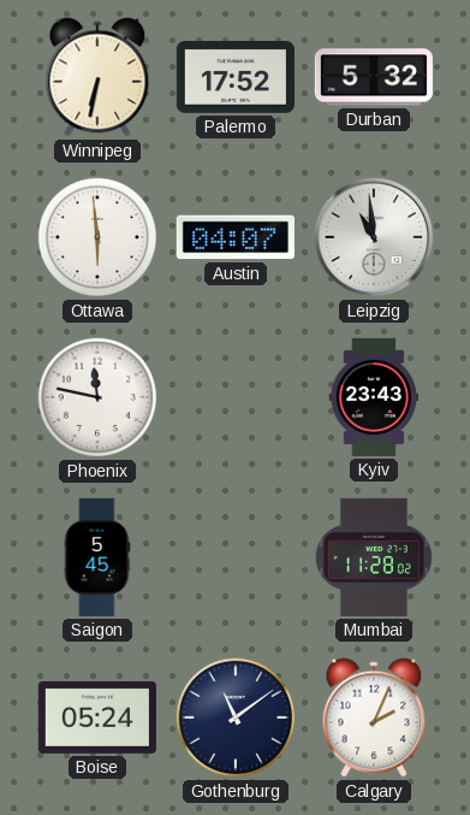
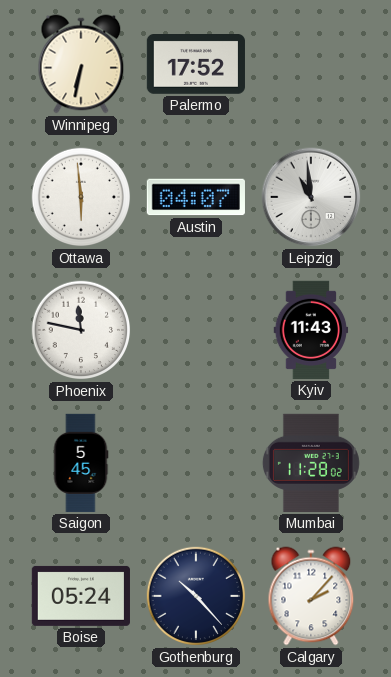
Durban: 5:32 -> none (374, 77)
Kyiv: 23:43 -> 11:43 (311, 330)
Gothenburg: 11:09 -> 10:23 (196, 596)
Calgary: 2:04 -> 2:07 (311, 596)
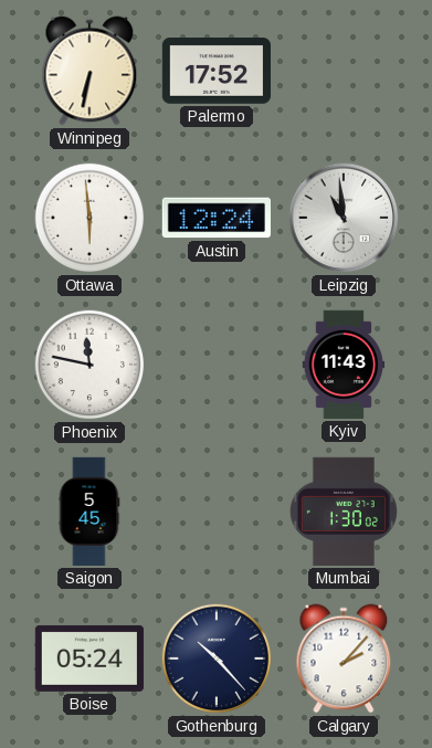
Austin: 04:07 -> 12:24 (217, 218)
Mumbai: 11:28 -> 1:30 (344, 512)
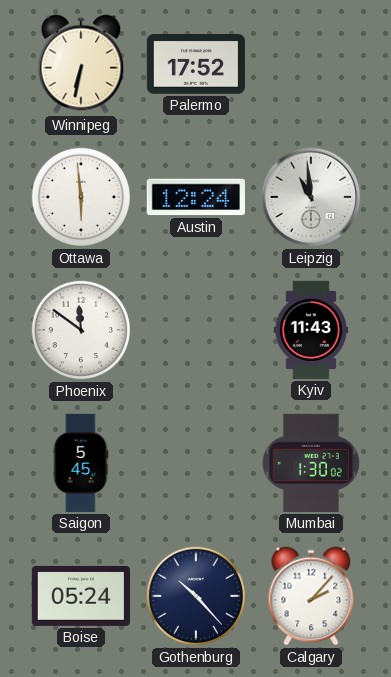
Phoenix: 11:47 -> 11:51 (81, 330)
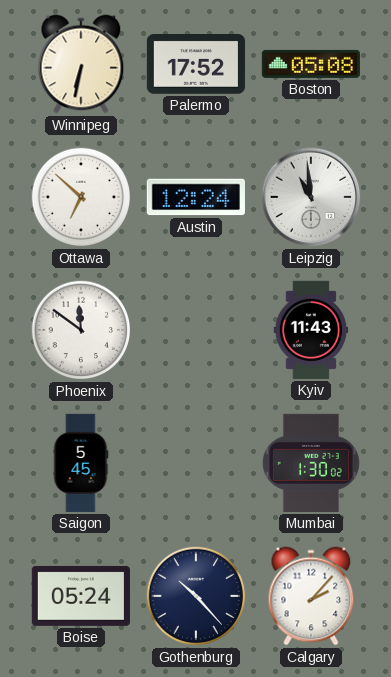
Boston: none -> 05:08 (311, 64)
Ottawa: 5:59 -> 6:52 (81, 197)
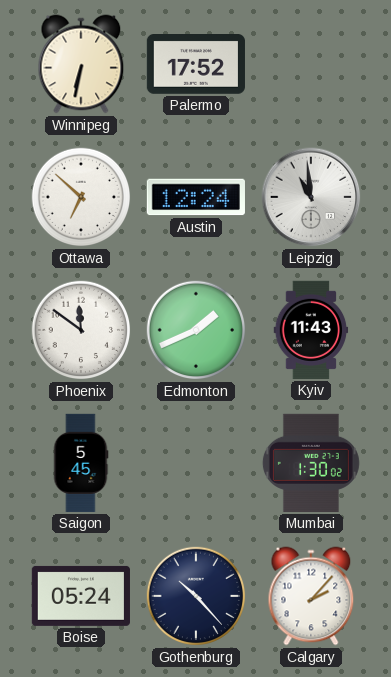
Boston: 05:08 -> none (311, 64)
Edmonton: none -> 1:41 (196, 330)
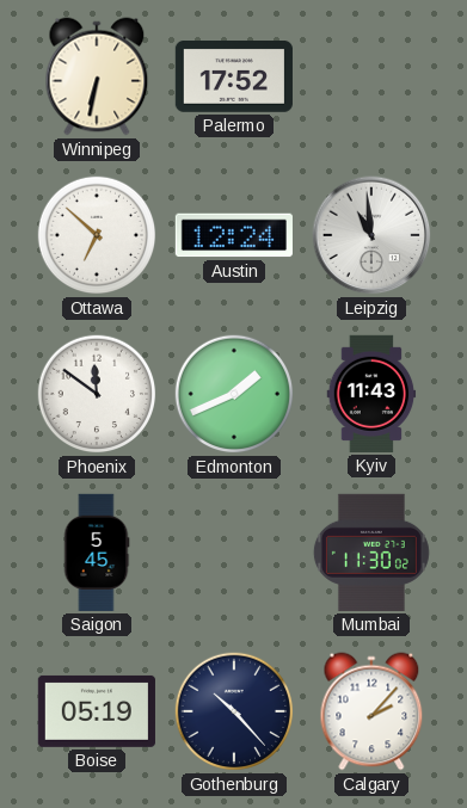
Mumbai: 1:30 -> 11:30 (371, 553)
Boise: 05:24 -> 05:19 (97, 711)
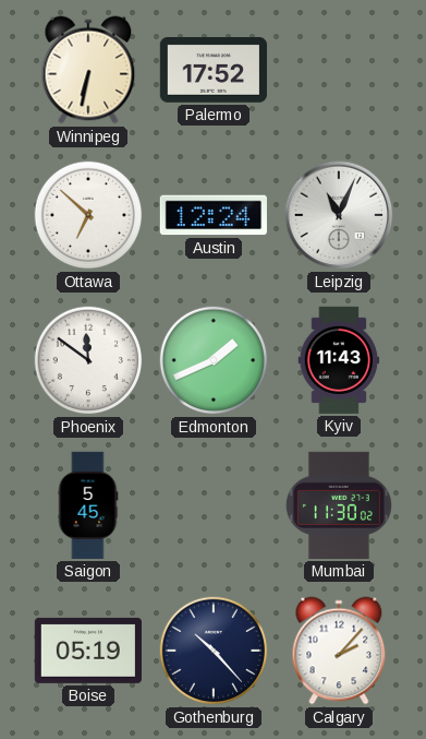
Leipzig: 10:59 -> 11:04 (339, 215)
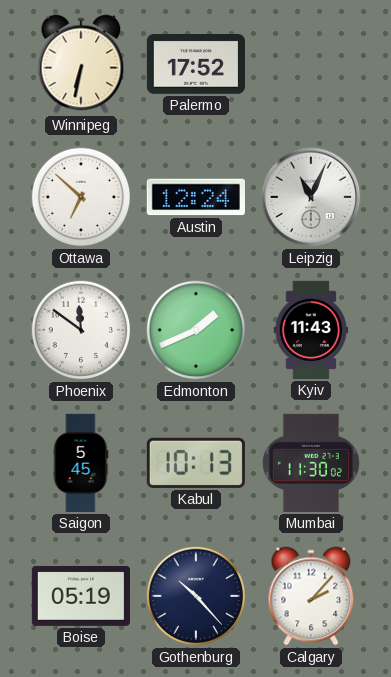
Kabul: none -> 10:13 (196, 463)
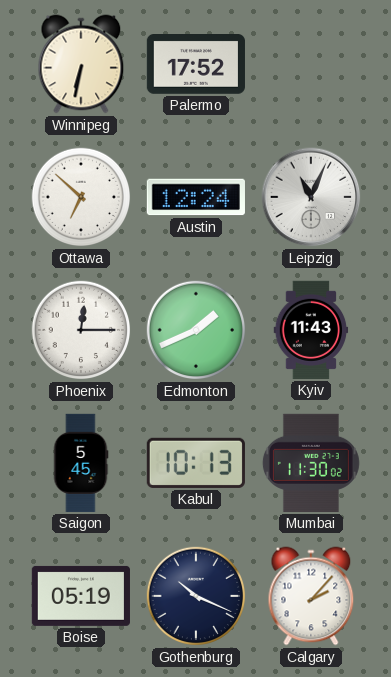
Phoenix: 11:51 -> 12:15 (81, 330)
Gothenburg: 10:23 -> 10:19 (196, 596)
